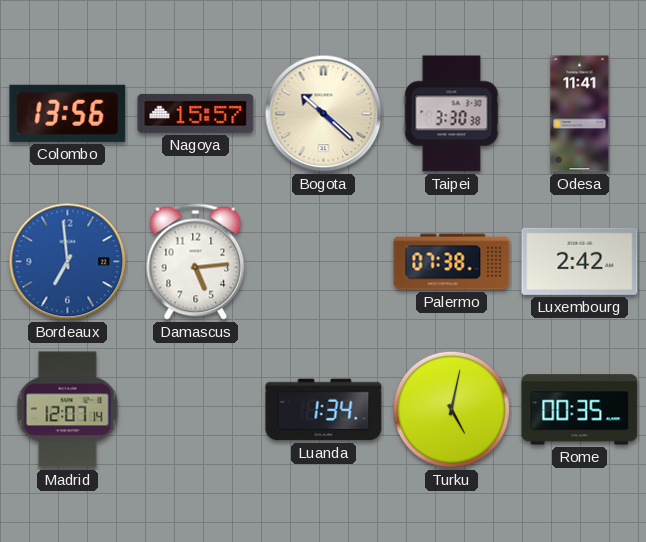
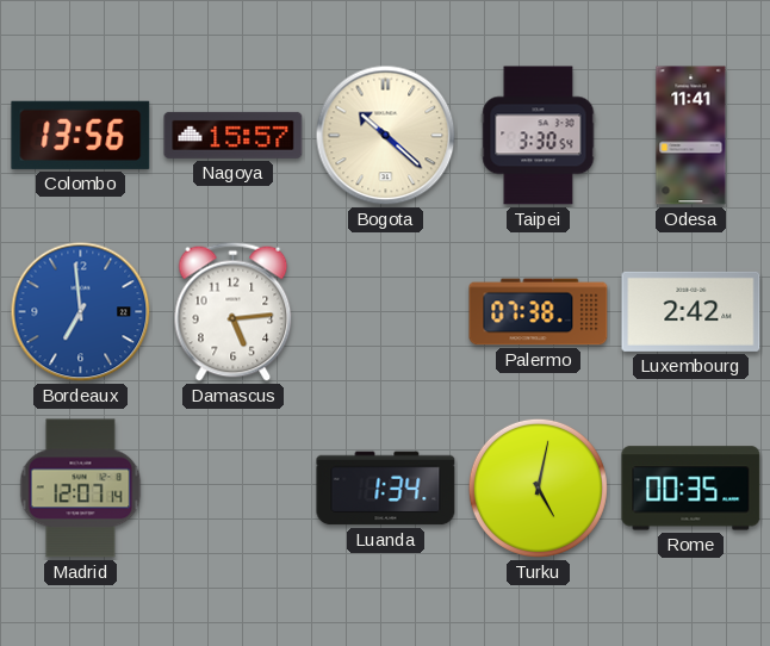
Taipei: 3:30:38 -> 3:30:54 (539, 136)
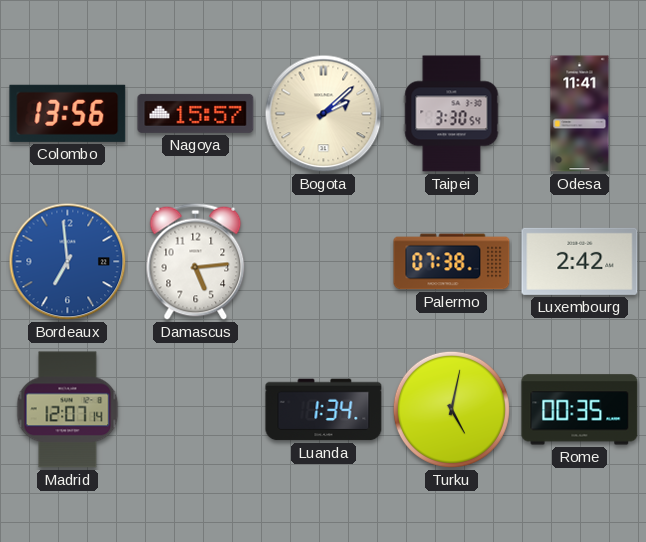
Bogota: 10:22 -> 2:08 (324, 114)
